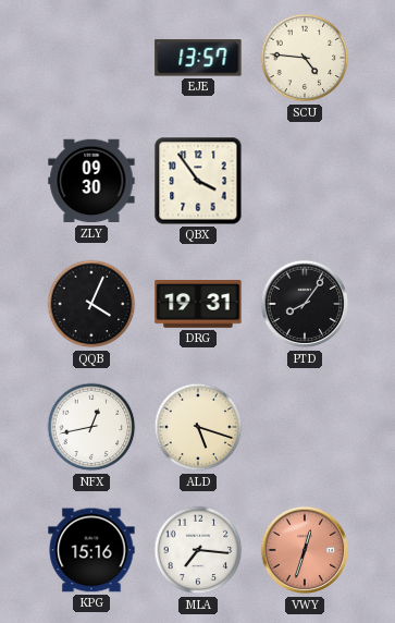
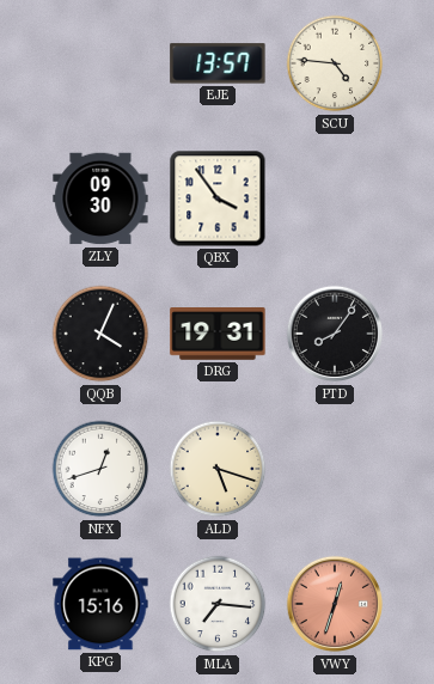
NFX: 12:43 -> 12:42 (100, 469)
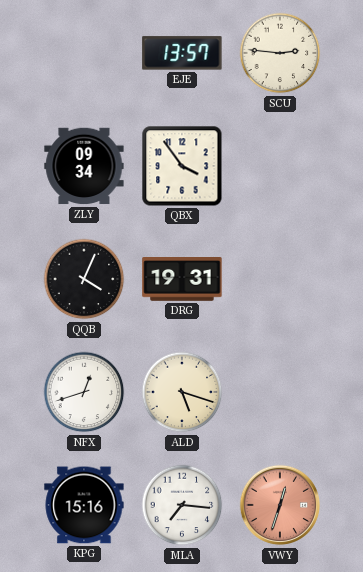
SCU: 4:46 -> 2:46 (280, 53)
ZLY: 09:30 -> 09:34 (84, 166)
PTD: 8:06 -> none (335, 334)
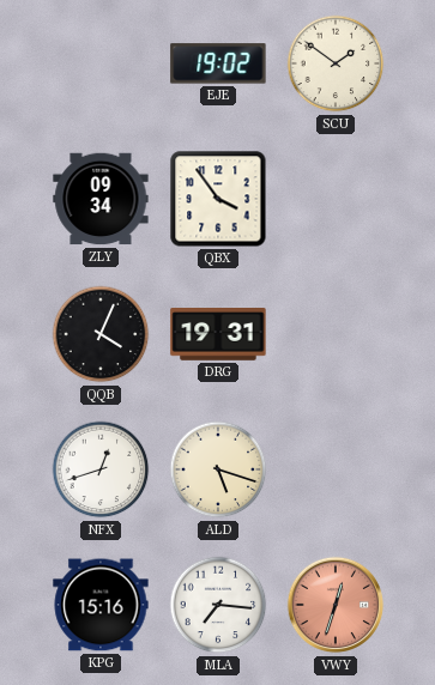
EJE: 13:57 -> 19:02 (218, 63)
SCU: 2:46 -> 1:51 (336, 63)
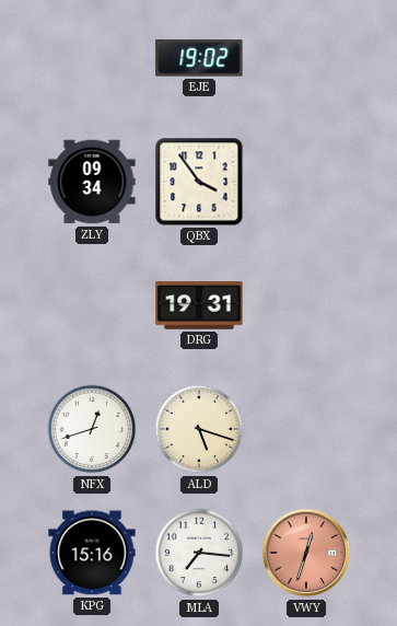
SCU: 1:51 -> none (336, 63)
QQB: 4:04 -> none (101, 334)
